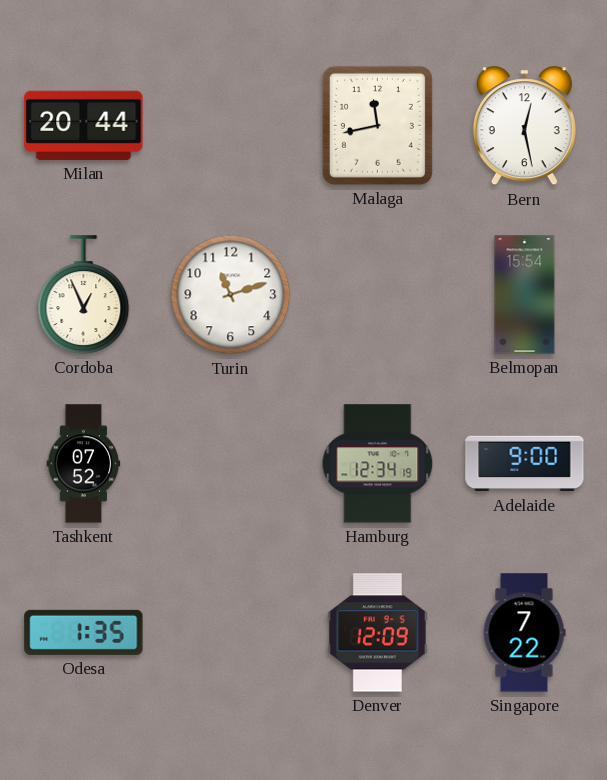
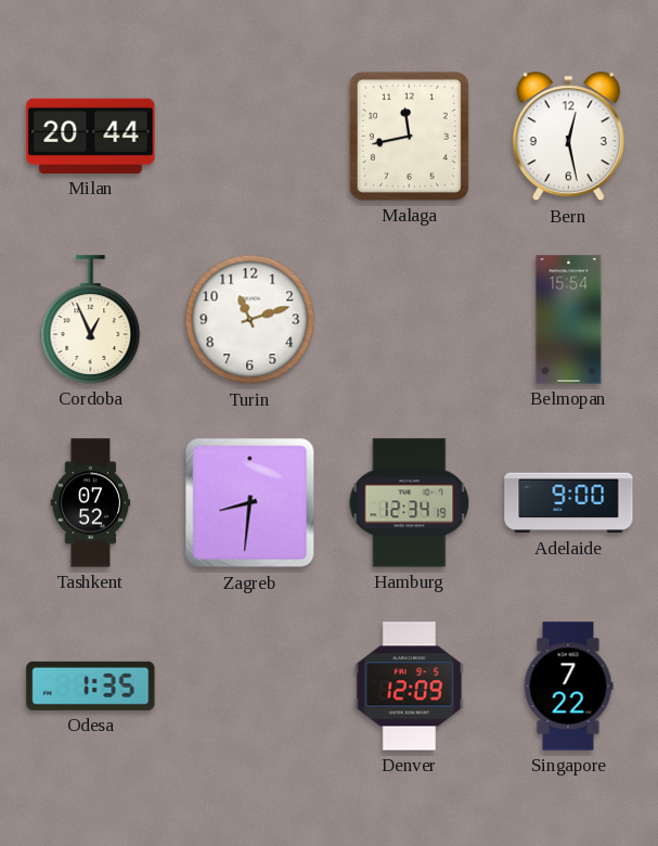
Zagreb: none -> 8:31 (250, 503)
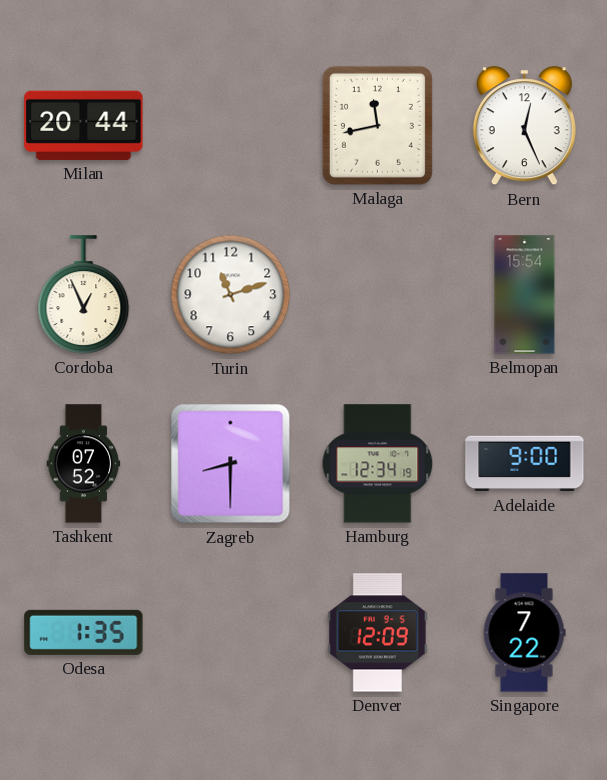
Bern: 12:28 -> 12:26 (524, 126)
Zagreb: 8:31 -> 8:30 (231, 464)
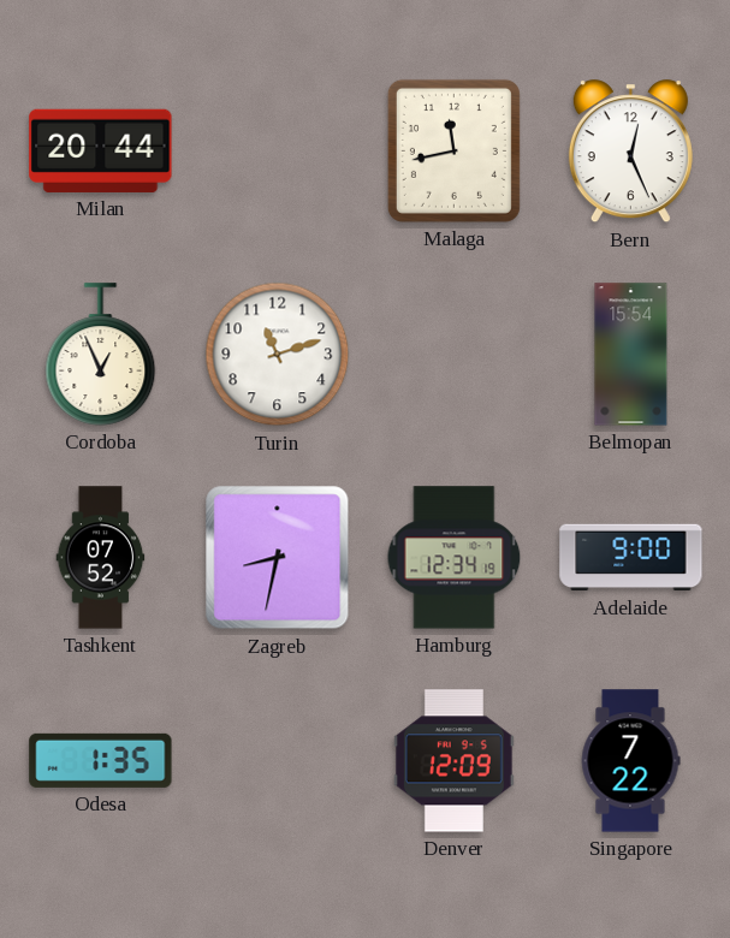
Zagreb: 8:30 -> 8:32 (278, 558)
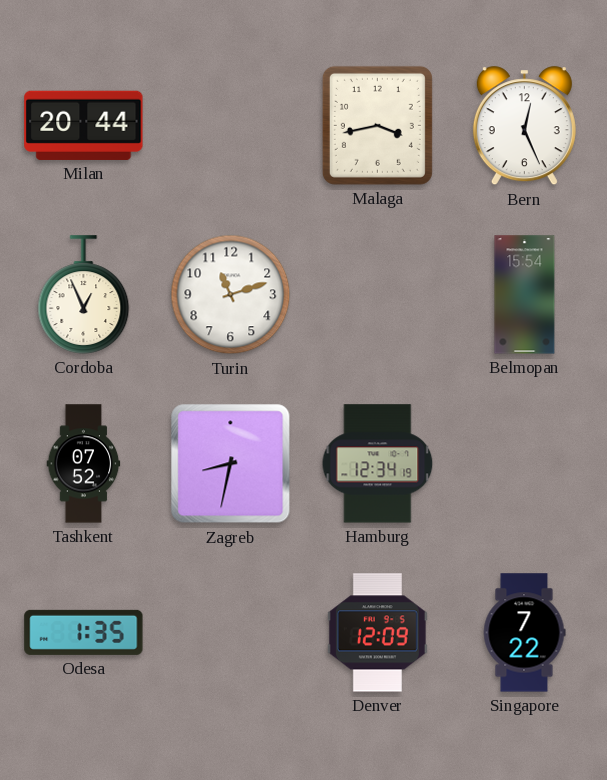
Malaga: 11:43 -> 3:43 (377, 125)
Adelaide: 9:00 -> none (631, 558)
